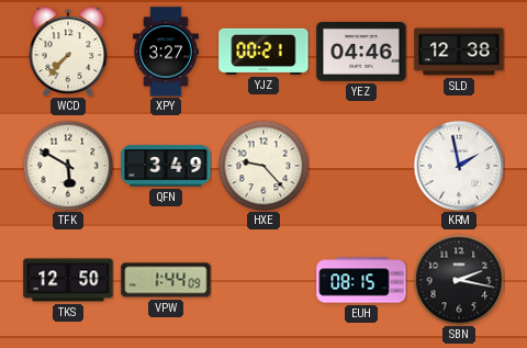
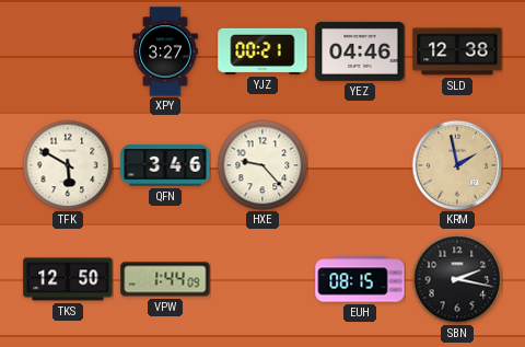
WCD: 7:37 -> none (68, 50)
QFN: 3:49 -> 3:46 (165, 165)
KRM dial: white -> champagne (457, 165)
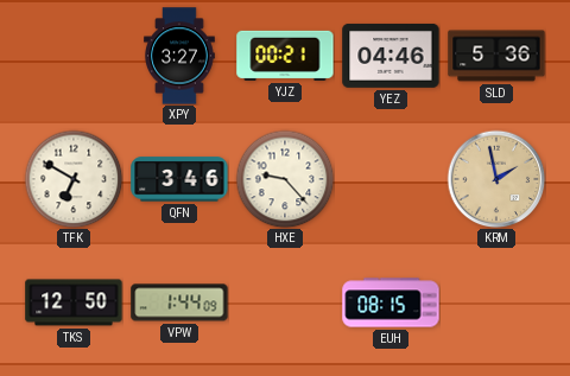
SLD: 12:38 -> 5:36 (496, 56)
TFK: 5:50 -> 6:50 (74, 179)
SBN: 2:17 -> none (457, 279)
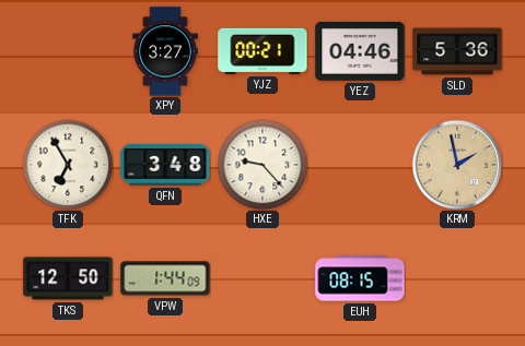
TFK: 6:50 -> 6:55 (68, 165)
QFN: 3:46 -> 3:48 (165, 165)
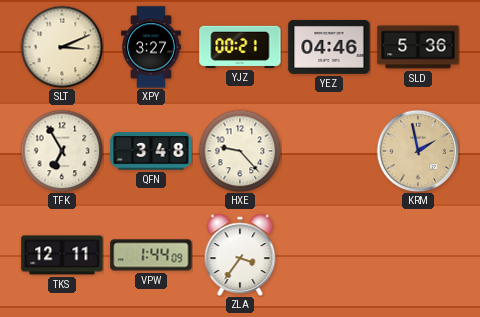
SLT: none -> 3:11 (62, 47)
TKS: 12:50 -> 12:11 (62, 255)
ZLA: none -> 3:36 (240, 254)
EUH: 08:15 -> none (360, 278)
